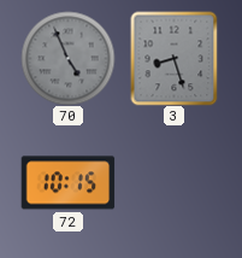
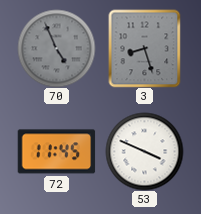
72: 10:15 -> 11:45 (56, 152)
53: none -> 3:49 (144, 151)
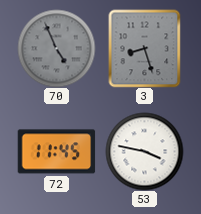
53: 3:49 -> 3:47 (144, 151)
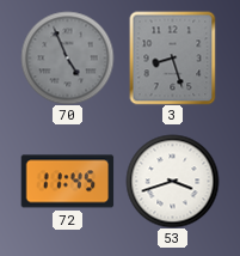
53: 3:47 -> 3:42 (172, 181)
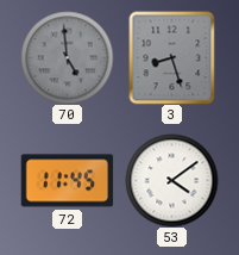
70: 4:56 -> 4:59 (67, 57)
53: 3:42 -> 4:09 (171, 180)
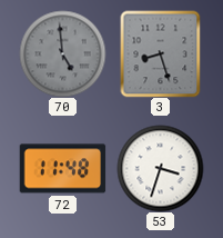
72: 11:45 -> 11:48 (62, 169)
53: 4:09 -> 3:33 (160, 168)
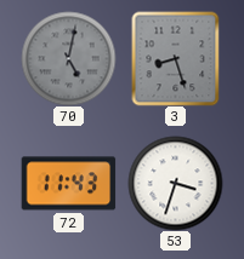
70: 4:59 -> 5:02 (68, 58)
72: 11:48 -> 11:43 (68, 184)
